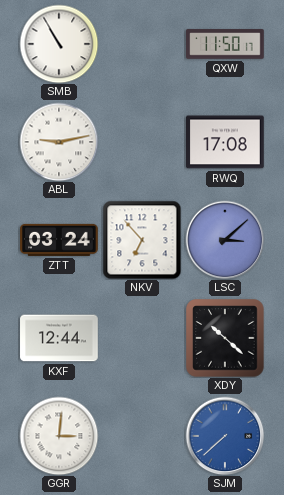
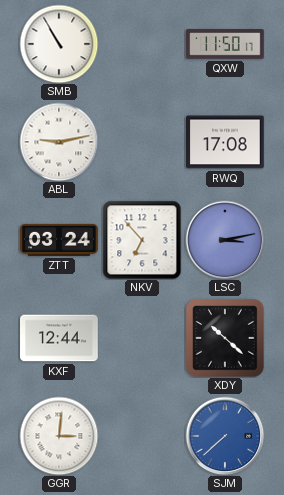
LSC: 3:08 -> 3:13 (225, 240)
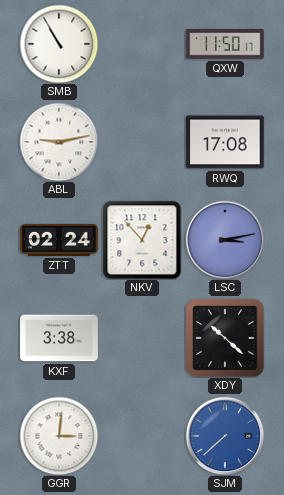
ZTT: 03:24 -> 02:24 (59, 240)
NKV: 6:53 -> 12:53 (142, 240)
KXF: 12:44 -> 3:38 (59, 338)
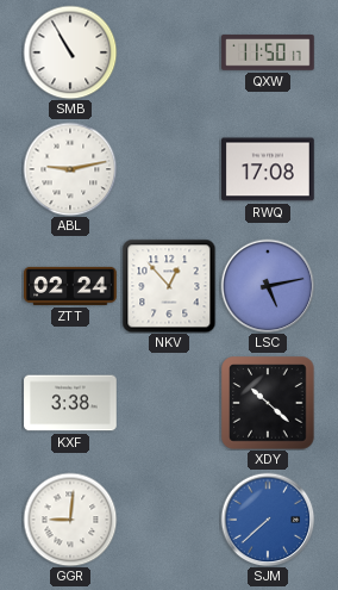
LSC: 3:13 -> 5:13 (268, 286)
GGR: 3:01 -> 9:01 (70, 520)
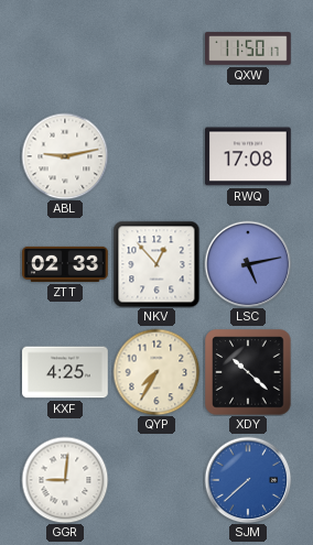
SMB: 10:55 -> none (70, 52)
ZTT: 02:24 -> 02:33 (65, 264)
KXF: 3:38 -> 4:25 (65, 372)
QYP: none -> 7:35 (156, 372)
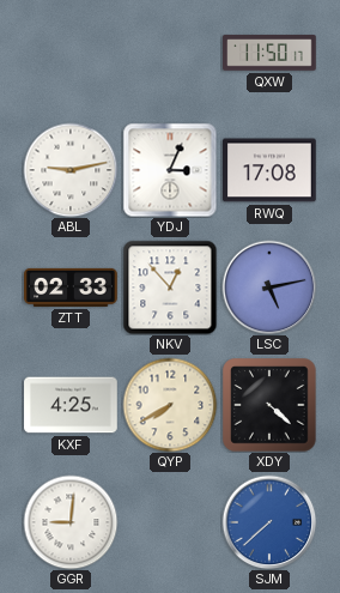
YDJ: none -> 3:04 (170, 170)
QYP: 7:35 -> 7:40 (170, 405)
XDY: 10:22 -> 4:22 (269, 405)
